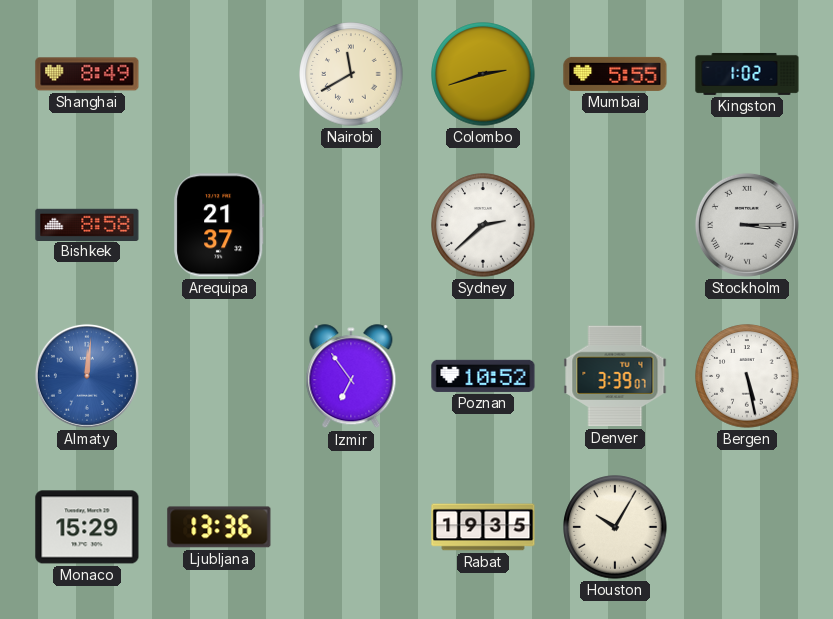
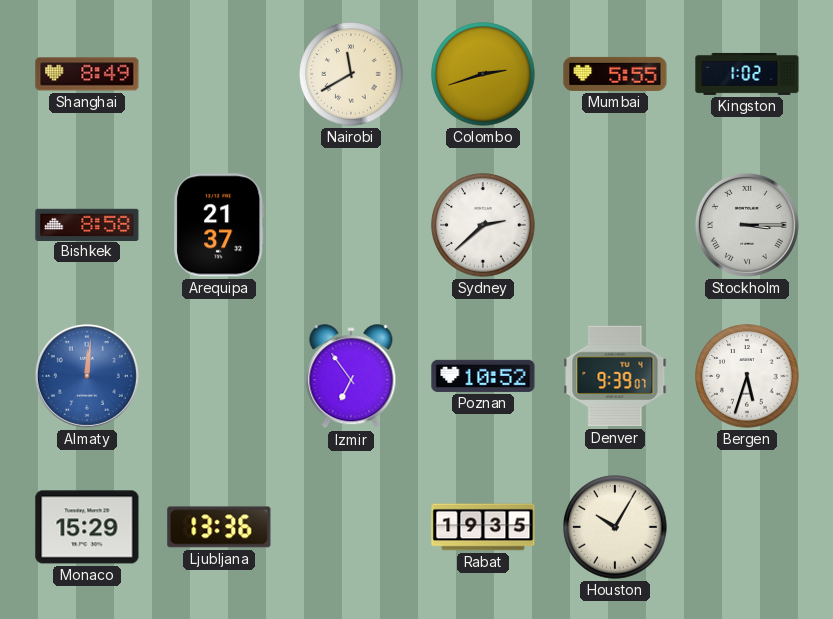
Denver: 3:39 -> 9:39 (615, 376)
Bergen: 5:28 -> 5:33 (747, 376)
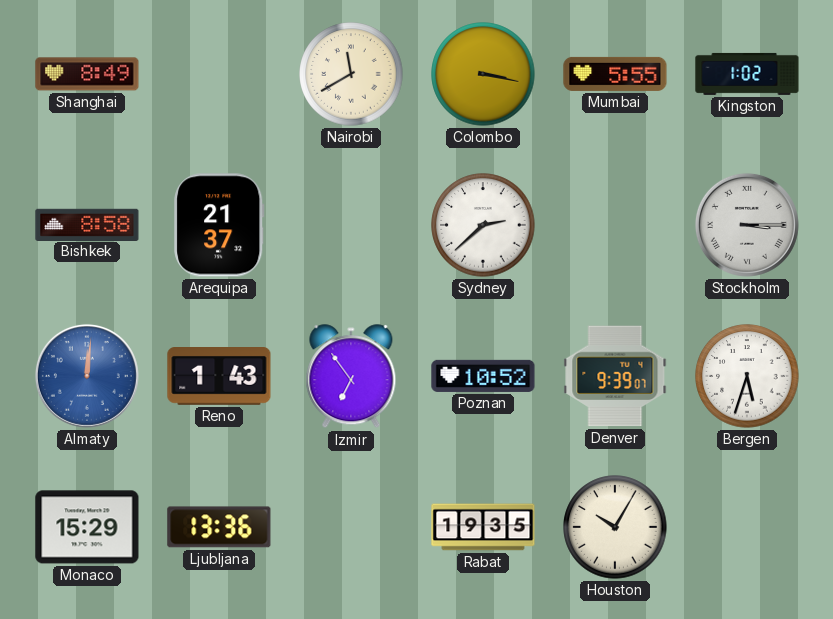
Colombo: 2:42 -> 3:17 (483, 74)
Reno: none -> 1:43 (219, 377)
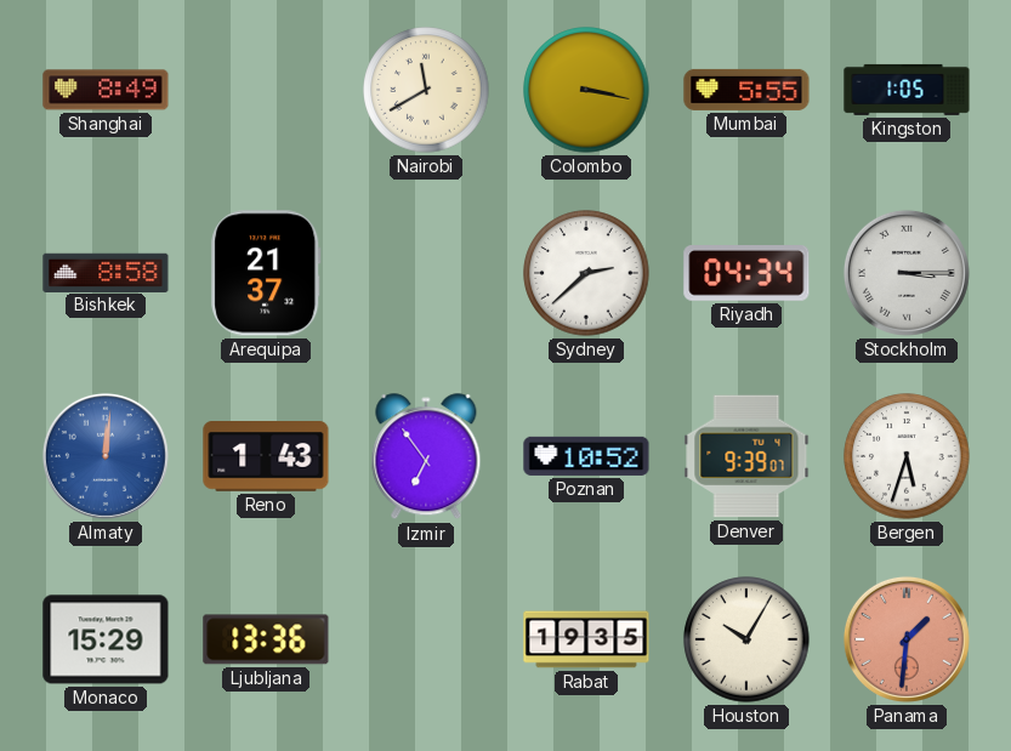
Kingston: 1:02 -> 1:05 (907, 90)
Riyadh: none -> 04:34 (746, 274)
Panama: none -> 1:31 (907, 639)
